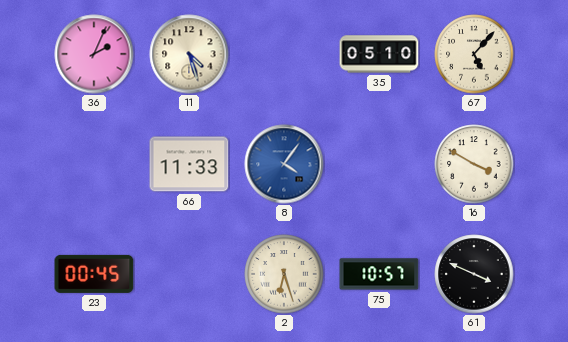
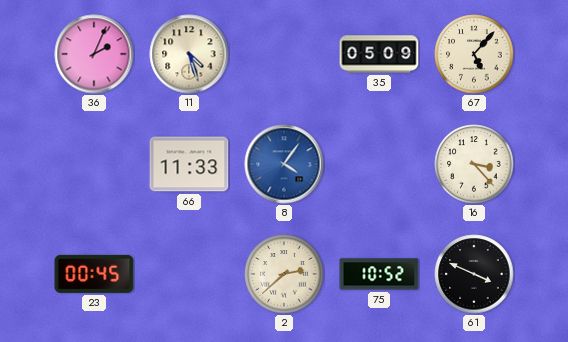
35: 05:10 -> 05:09 (379, 54)
16: 3:50 -> 3:23 (474, 164)
2: 6:27 -> 2:38 (284, 274)
75: 10:57 -> 10:52 (379, 274)
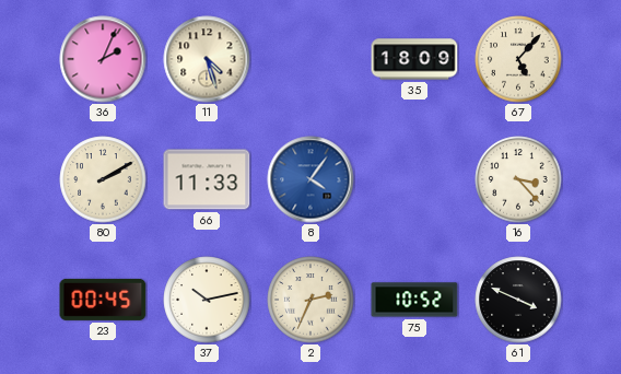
35: 05:09 -> 18:09 (414, 59)
80: none -> 2:10 (103, 179)
37: none -> 10:13 (207, 300)
2: 2:38 -> 2:34 (310, 300)
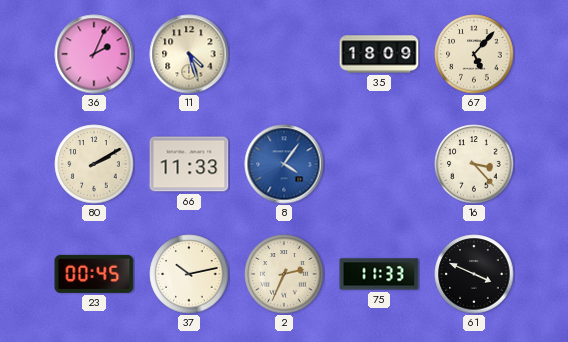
75: 10:52 -> 11:33 (379, 274)
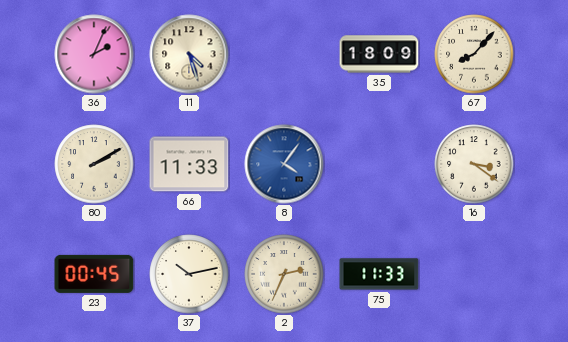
67: 5:07 -> 8:07 (474, 54)
16: 3:23 -> 3:21 (474, 164)
61: 3:49 -> none (474, 274)
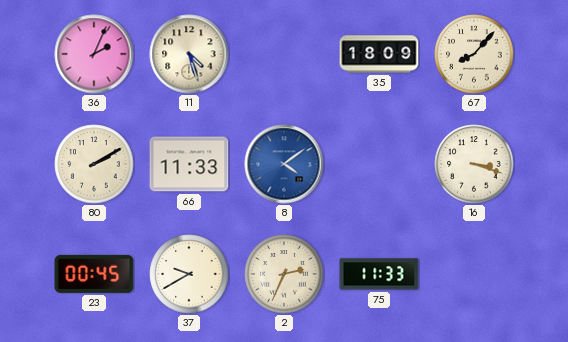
8: 4:06 -> 4:09 (284, 164)
16: 3:21 -> 3:18 (474, 164)
37: 10:13 -> 9:40 (189, 274)
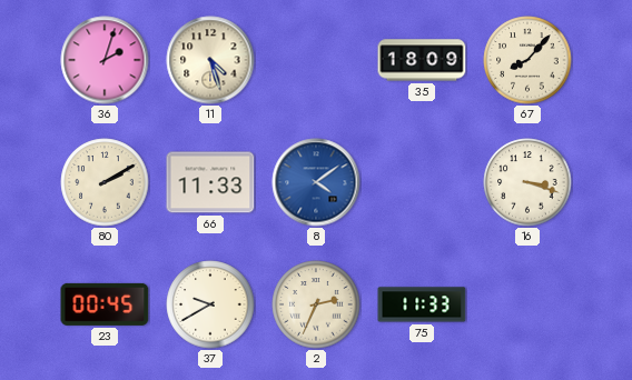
36: 2:04 -> 2:03 (105, 60)
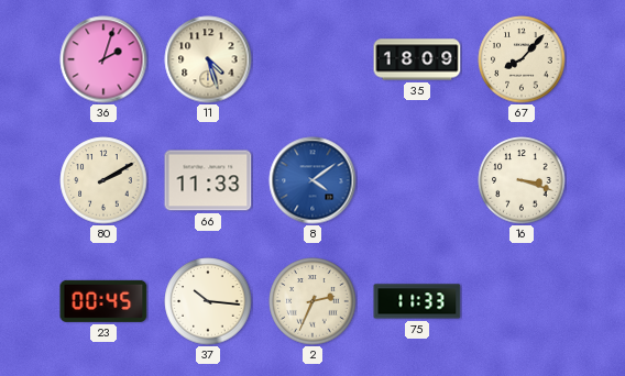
37: 9:40 -> 10:16 (208, 301)
